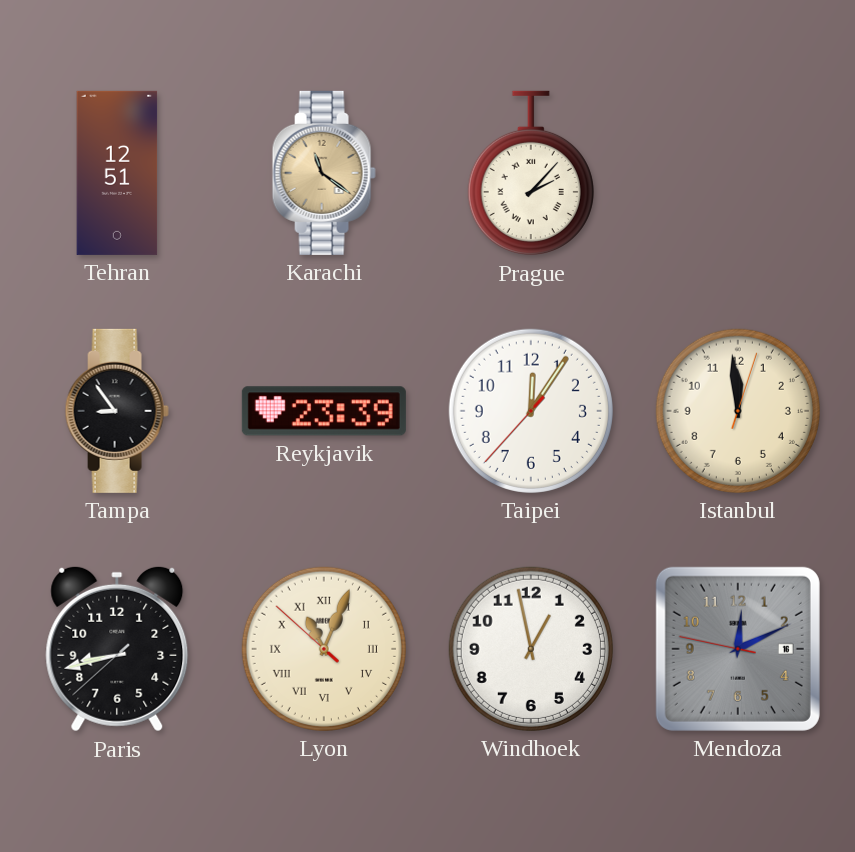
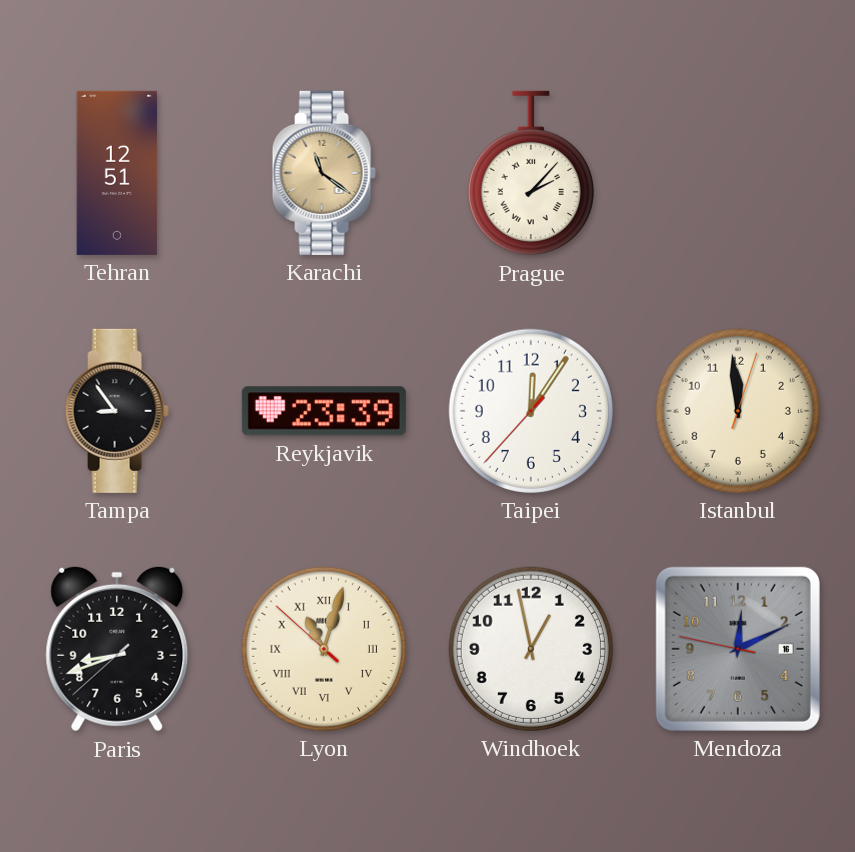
Paris: 8:42 -> 8:41 (117, 649)
Lyon: 11:03 -> 11:02 (324, 649)
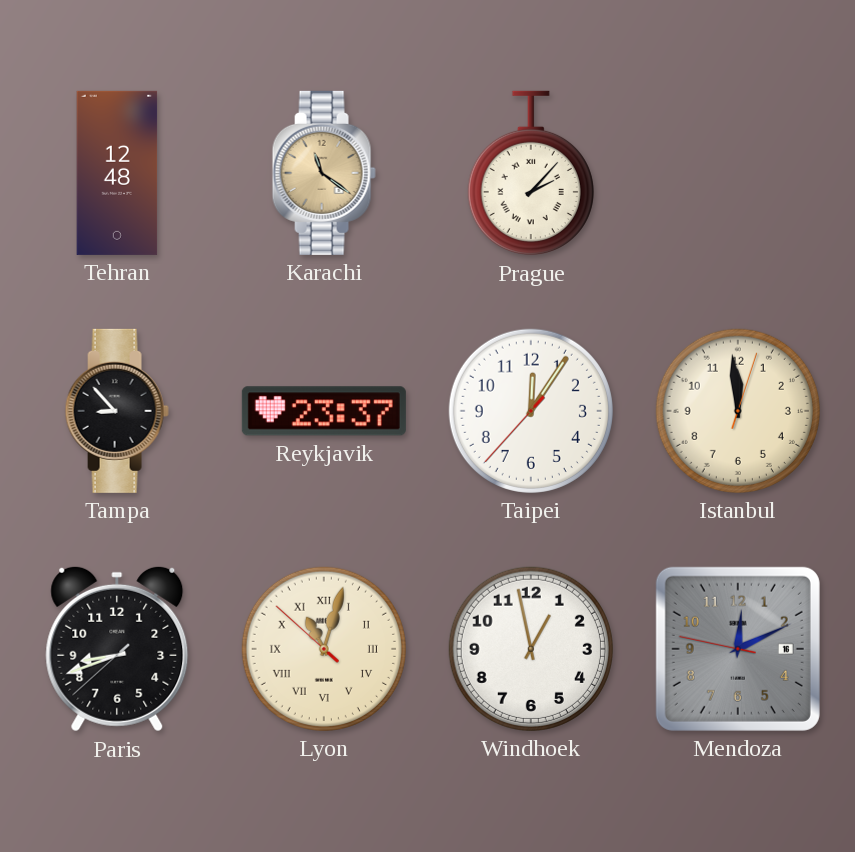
Tehran: 12:51 -> 12:48 (117, 173)
Tampa: 8:54 -> 8:53 (117, 411)
Reykjavik: 23:39 -> 23:37 (324, 411)
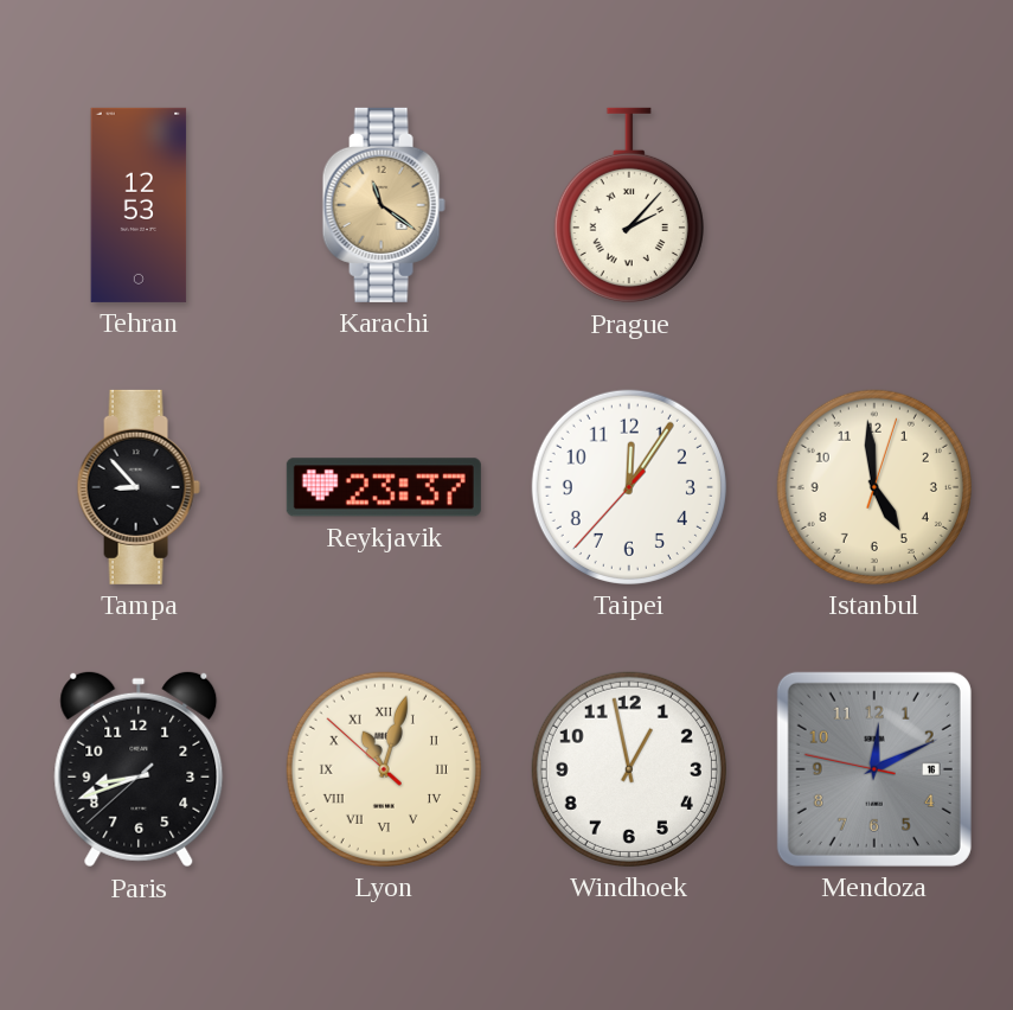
Tehran: 12:48 -> 12:53 (139, 205)
Istanbul: 11:59 -> 4:59 (874, 487)
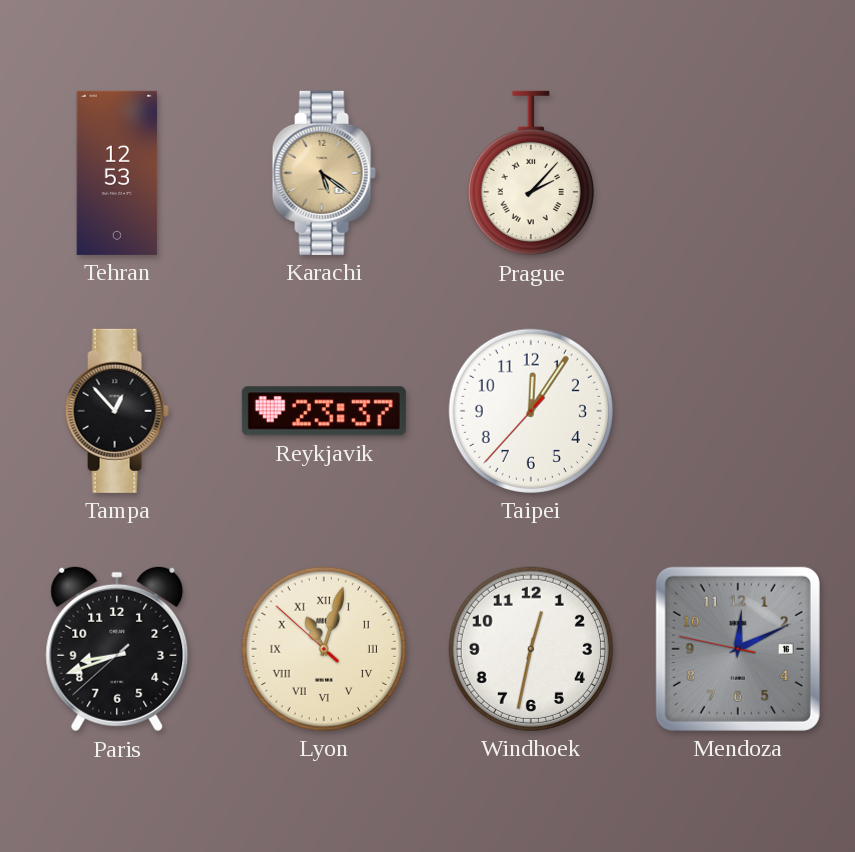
Karachi: 11:21 -> 5:21 (324, 173)
Tampa: 8:53 -> 12:53 (117, 411)
Istanbul: 4:59 -> none (874, 487)
Windhoek: 12:58 -> 12:32 (531, 649)
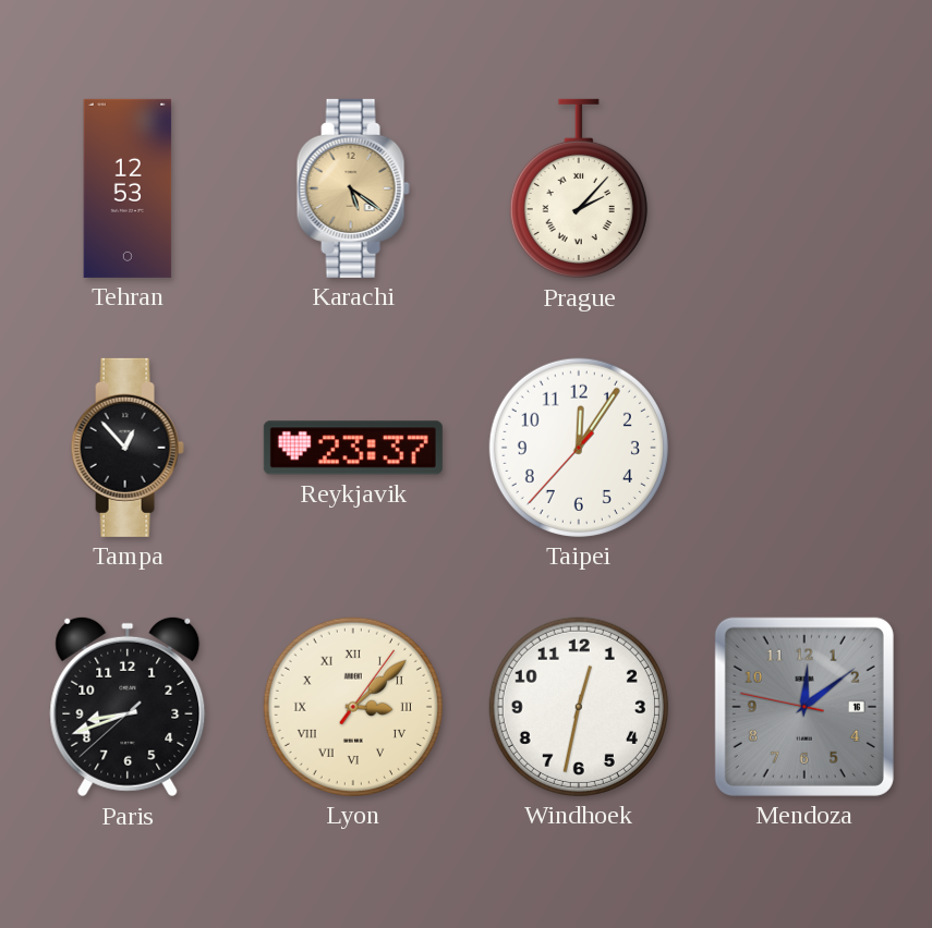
Lyon: 11:02 -> 3:08 (353, 707)
Mendoza: 12:10 -> 12:08 (804, 707)
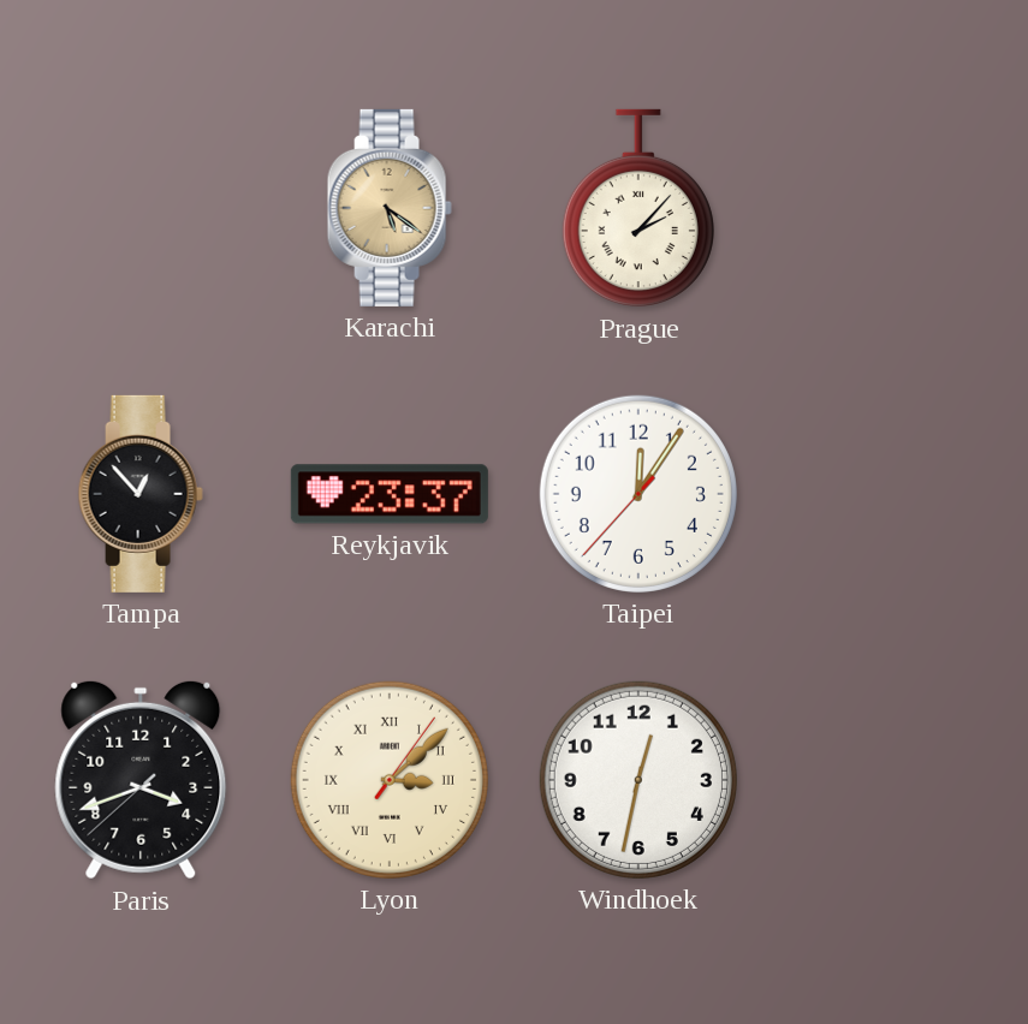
Tehran: 12:53 -> none (128, 188)
Paris: 8:41 -> 3:41 (141, 780)
Mendoza: 12:08 -> none (804, 707)
